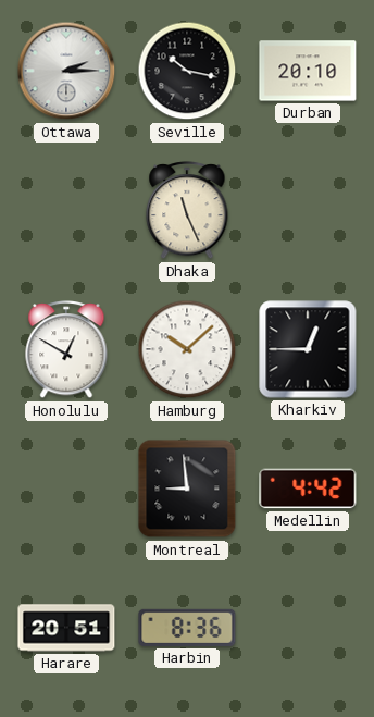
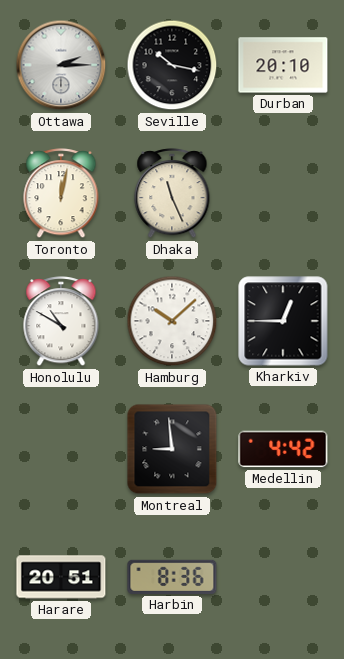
Toronto: none -> 12:02 (61, 194)
Honolulu: 12:50 -> 10:50 (61, 322)
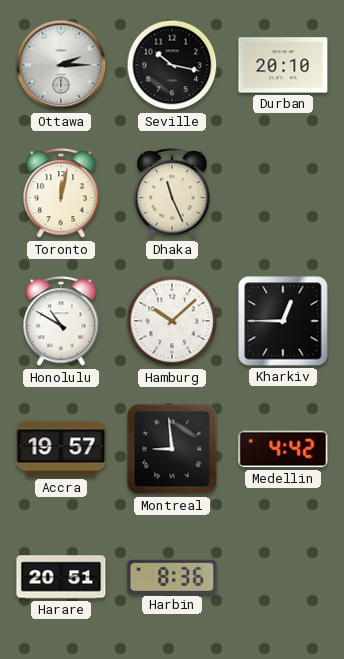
Accra: none -> 19:57 (61, 449)
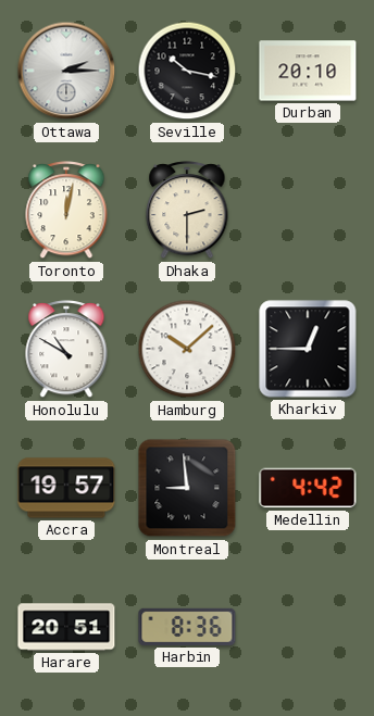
Dhaka: 11:26 -> 2:30 (187, 211)
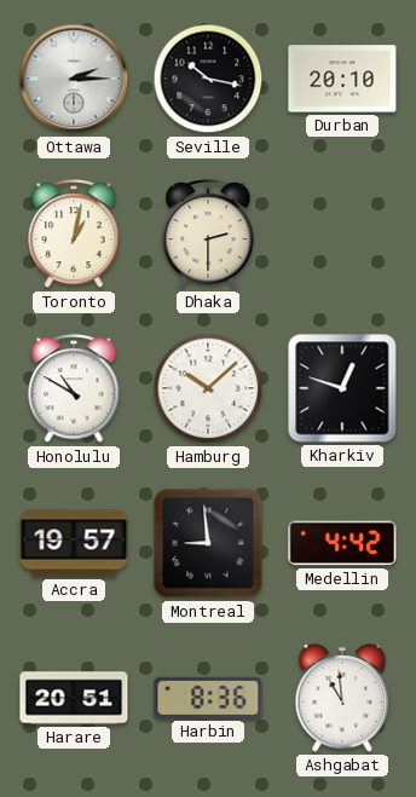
Toronto: 12:02 -> 1:02 (74, 235)
Kharkiv: 12:45 -> 12:48 (342, 388)
Ashgabat: none -> 10:59 (342, 699)
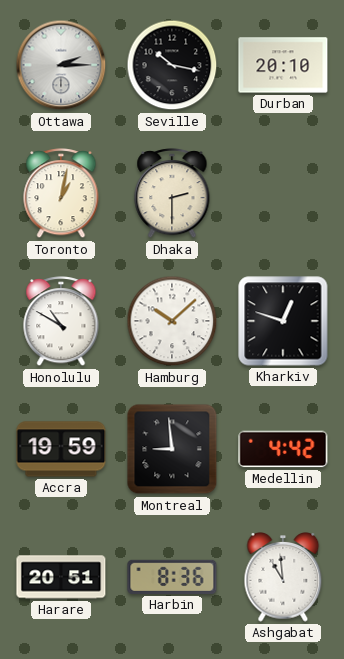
Accra: 19:57 -> 19:59 (61, 449)
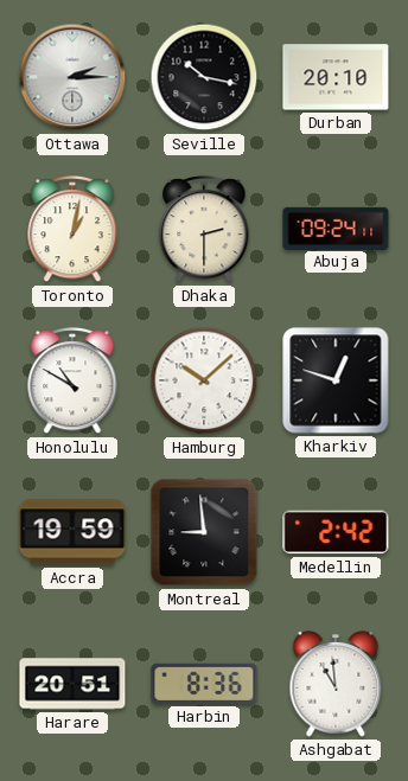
Abuja: none -> 09:24 (336, 228)
Medellin: 4:42 -> 2:42 (336, 532)
